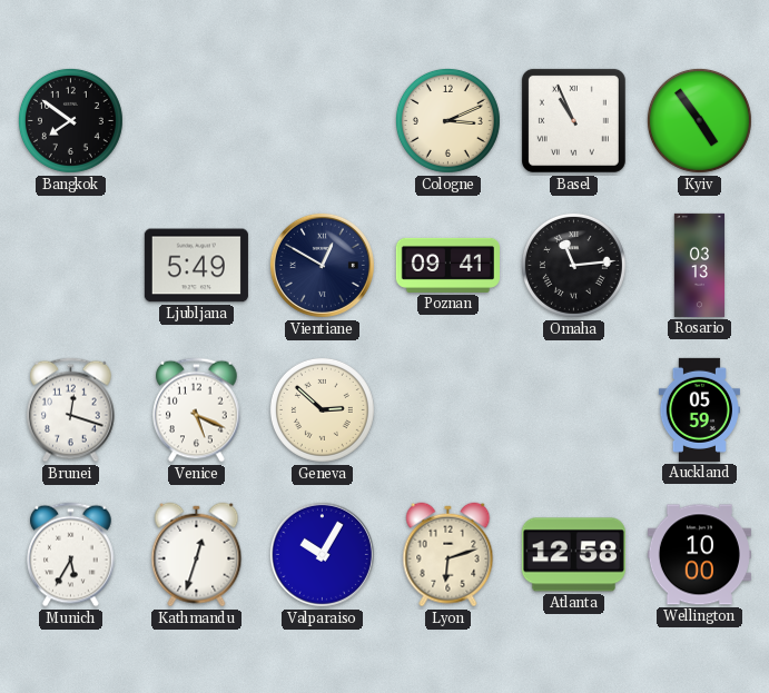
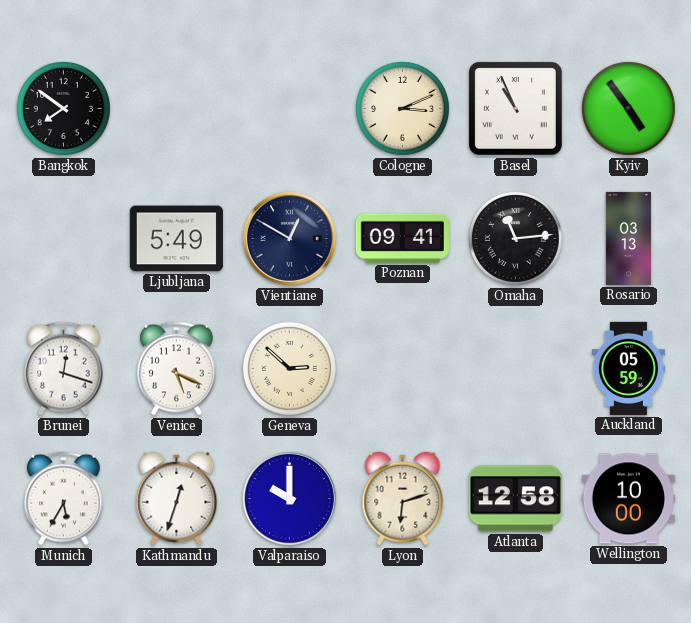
Valparaiso: 10:05 -> 10:00 (289, 498)
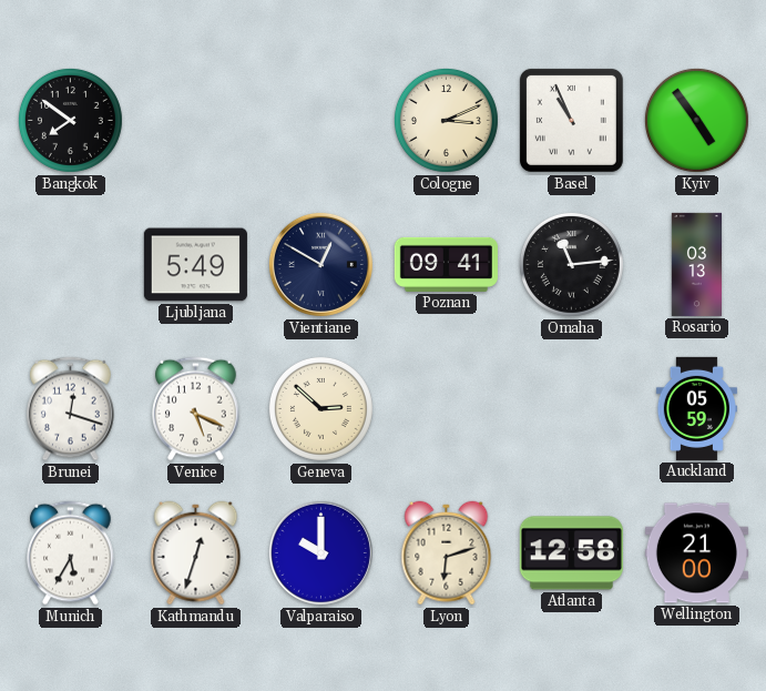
Wellington: 10:00 -> 21:00 (696, 553)
